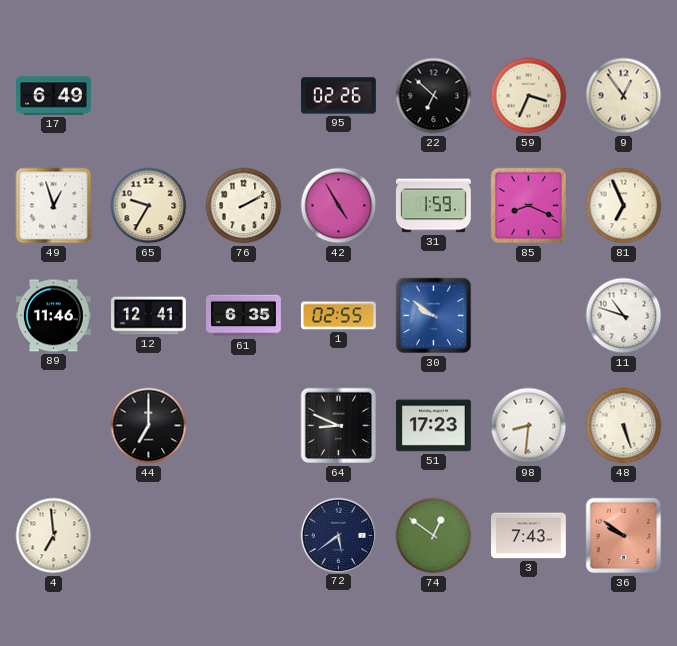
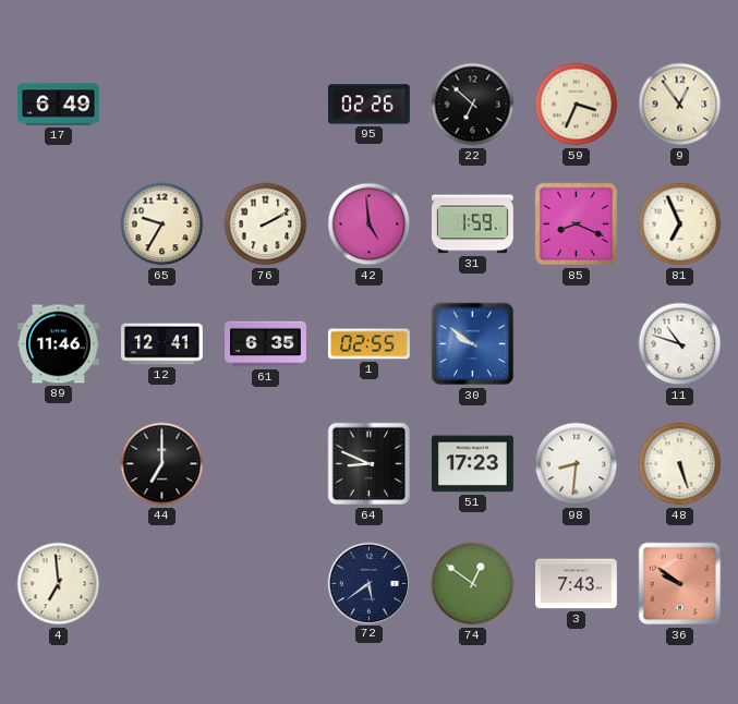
49: 12:57 -> none (54, 206)
42: 4:55 -> 4:59 (370, 224)
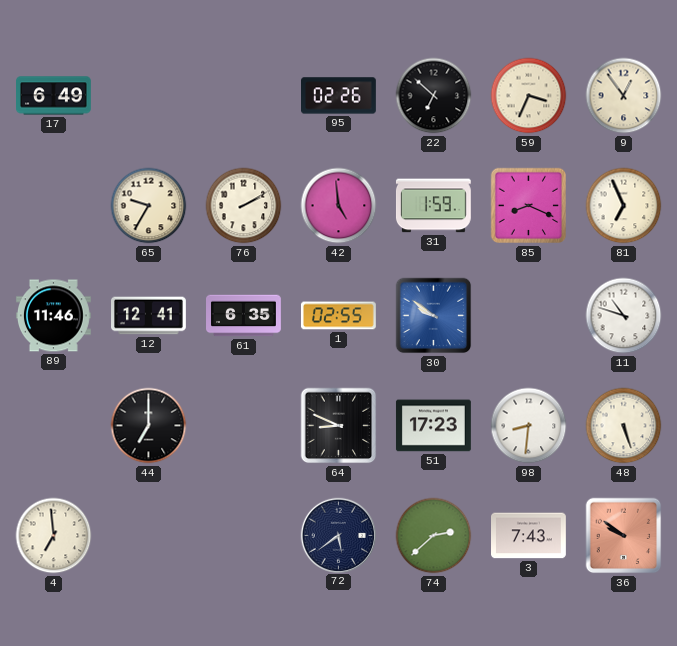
74: 12:51 -> 2:38 (434, 536)
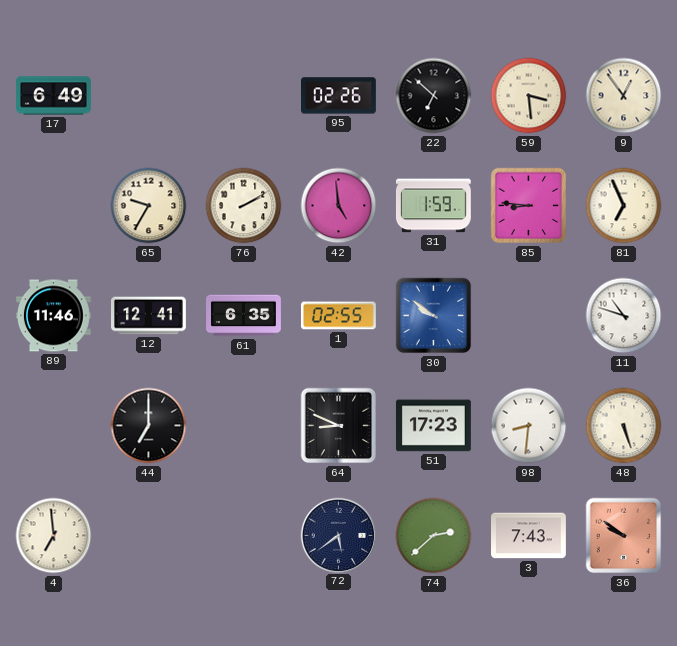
59: 3:34 -> 3:29 (529, 96)
85: 8:19 -> 8:46 (529, 206)
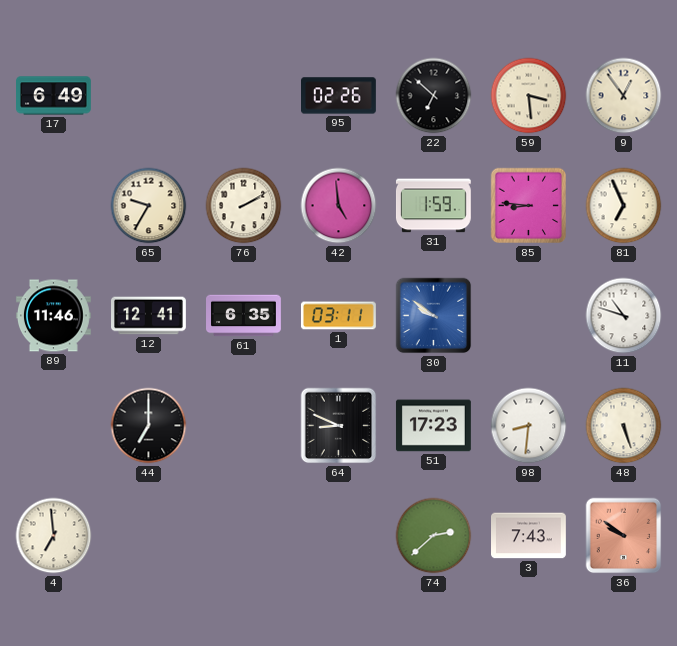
1: 02:55 -> 03:11 (339, 316)
72: 5:39 -> none (338, 535)
